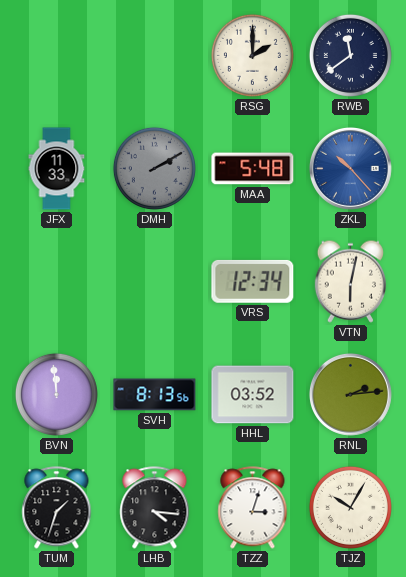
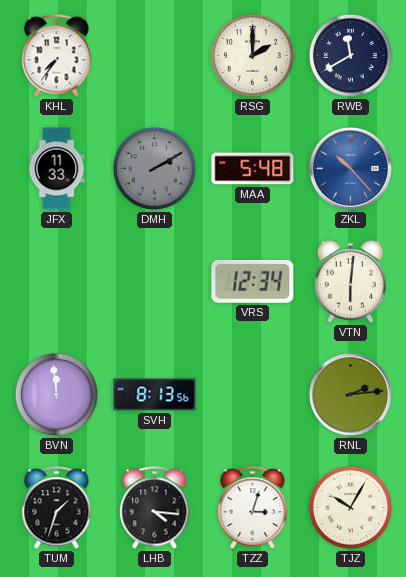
KHL: none -> 7:36 (57, 56)
RWB: 11:39 -> 11:40 (350, 55)
VTN: 6:02 -> 6:01 (350, 281)
HHL: 03:52 -> none (253, 395)
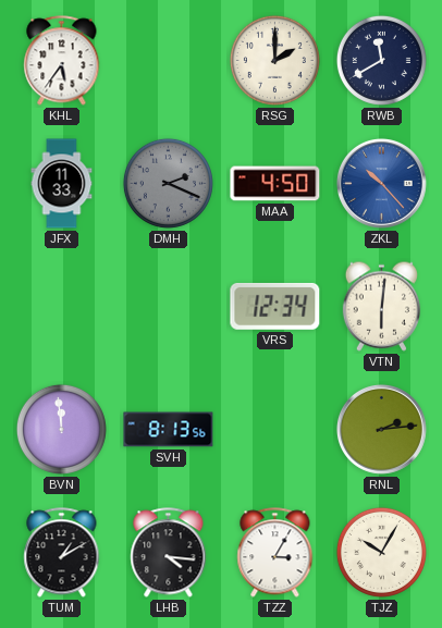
KHL: 7:36 -> 5:36 (62, 61)
DMH: 2:10 -> 2:19 (168, 183)
MAA: 5:48 -> 4:50 (275, 184)
TUM: 1:33 -> 1:10 (62, 553)
TZZ: 3:03 -> 3:05 (275, 553)
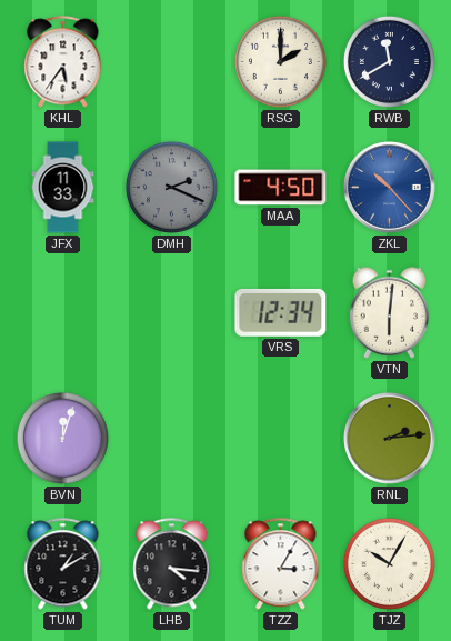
BVN: 11:59 -> 12:03 (62, 438)
SVH: 8:13 -> none (169, 430)
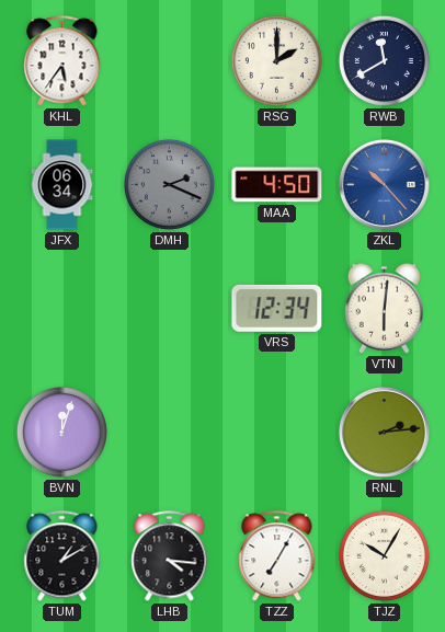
JFX: 11:33 -> 06:34 (62, 185)
TZZ: 3:05 -> 7:05 (277, 556)
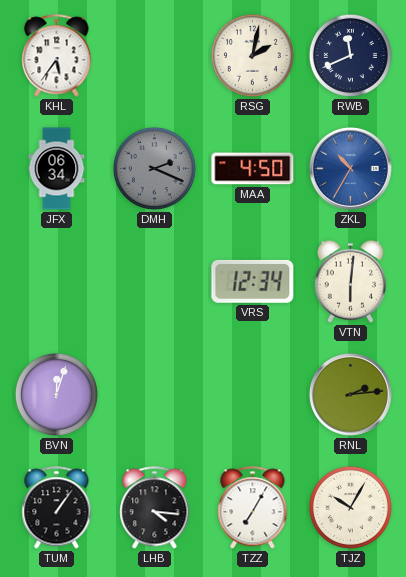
RSG: 2:00 -> 2:02 (252, 55)
RWB: 11:40 -> 11:41 (350, 55)
ZKL: 10:23 -> 10:35 (350, 168)
TUM: 1:10 -> 1:06 (57, 508)
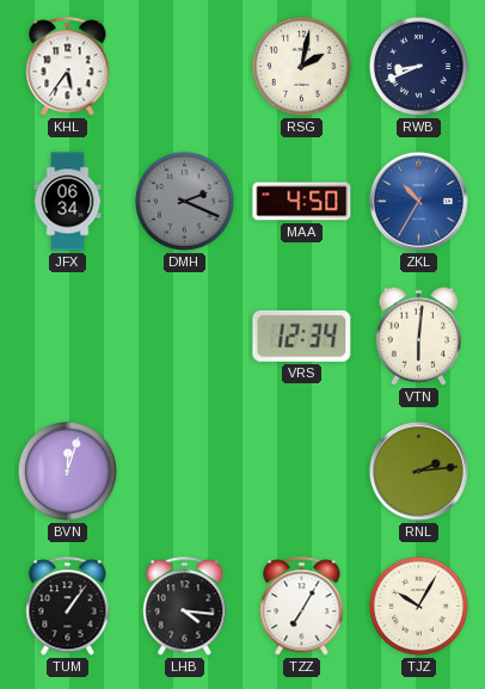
RWB: 11:41 -> 8:41 (418, 66)
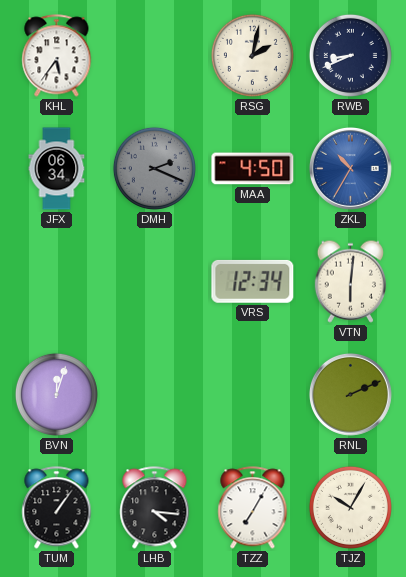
RNL: 2:14 -> 2:11 (350, 394)
